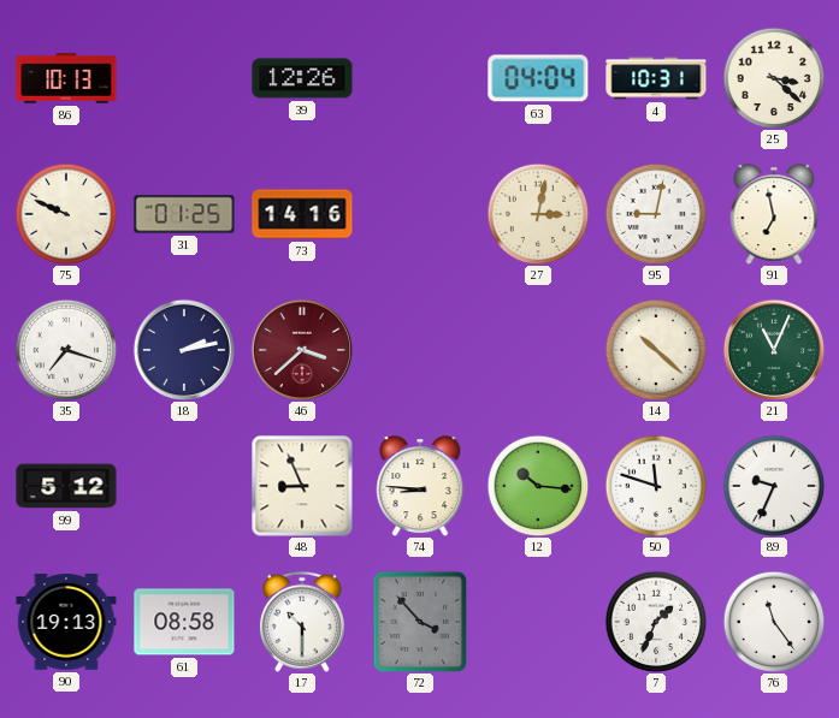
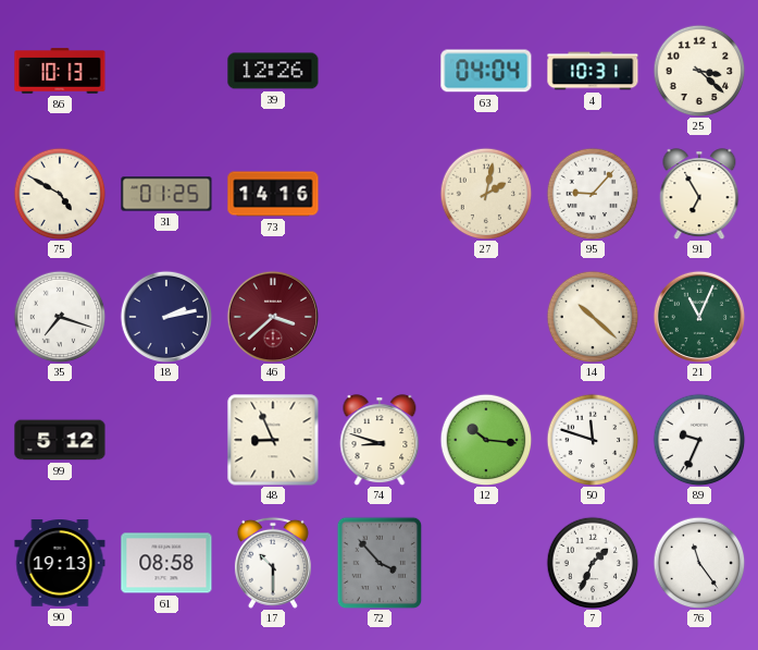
75: 9:49 -> 4:50 (60, 194)
27: 3:02 -> 2:02 (486, 194)
95: 9:02 -> 9:07 (593, 194)
91: 6:58 -> 6:55 (699, 194)
74: 8:46 -> 8:48 (380, 440)
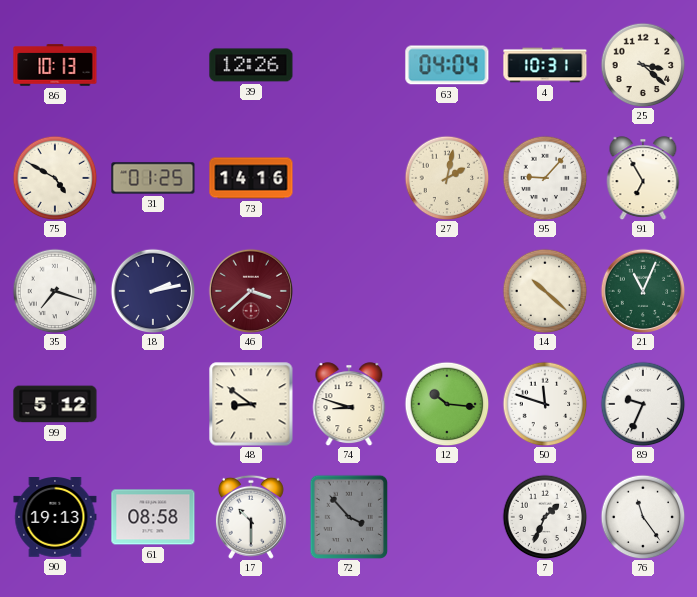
48: 8:56 -> 8:51 (251, 404)
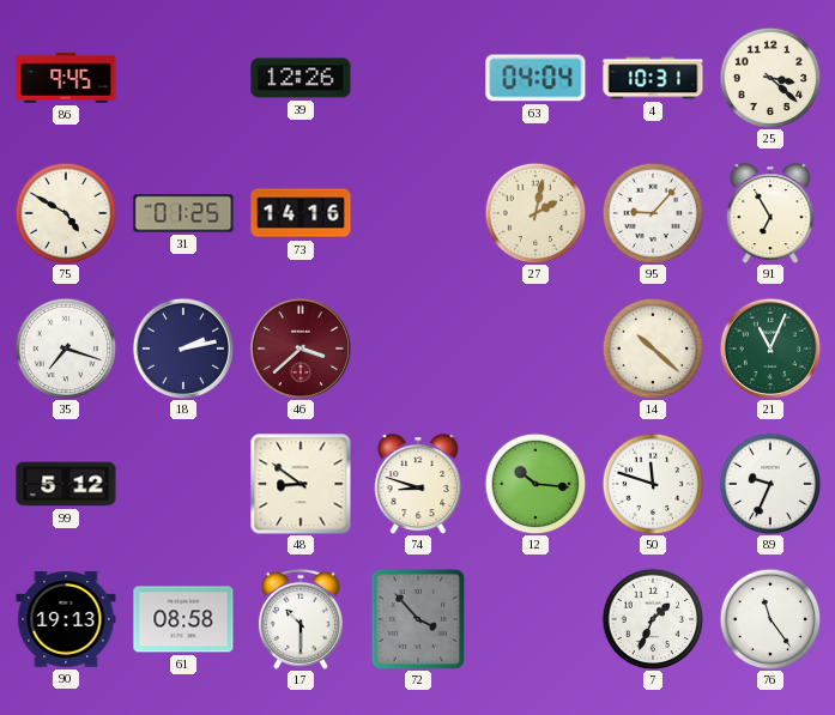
86: 10:13 -> 9:45 (66, 78)
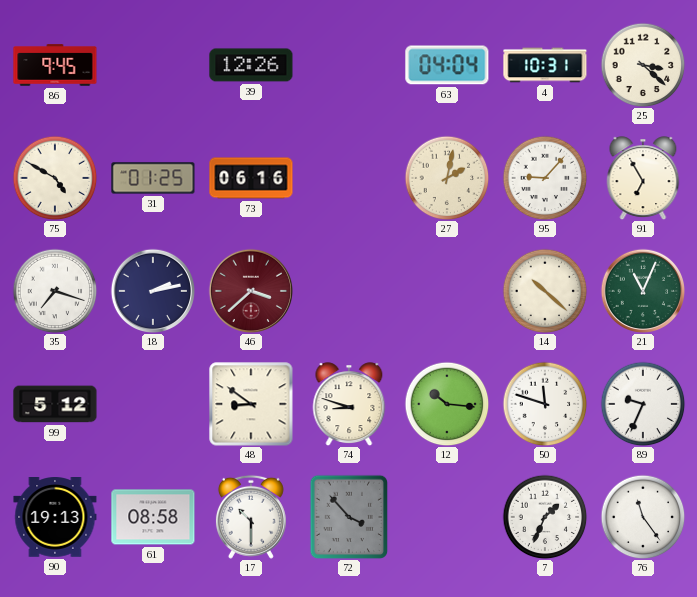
73: 14:16 -> 06:16 (251, 178)
